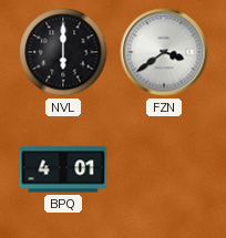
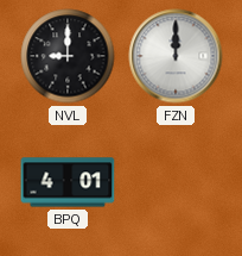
NVL: 6:00 -> 9:00 (68, 56)
FZN: 3:39 -> 12:00 (176, 56)
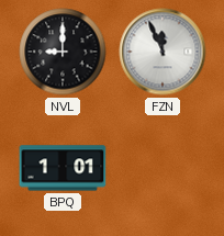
FZN: 12:00 -> 11:56 (163, 52)
BPQ: 4:01 -> 1:01 (63, 168)
